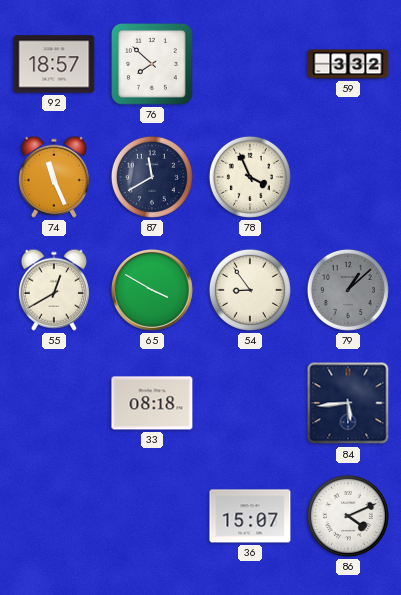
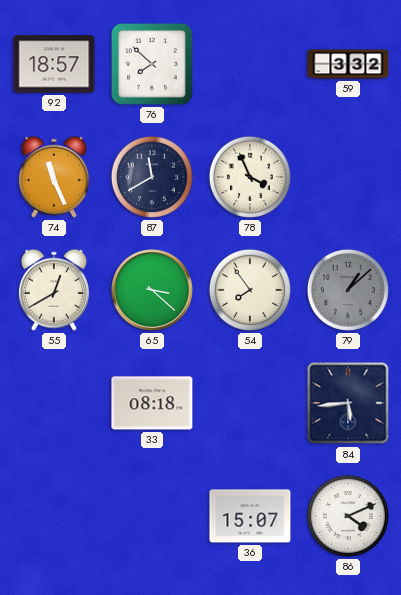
65: 3:50 -> 3:22 (153, 291)
54: 8:54 -> 7:54 (250, 290)
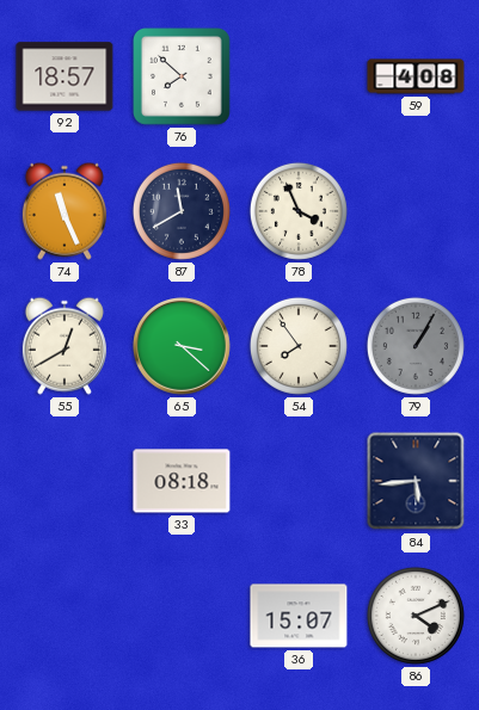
59: 3:32 -> 4:08 (416, 76)
79: 1:08 -> 1:05 (416, 346)
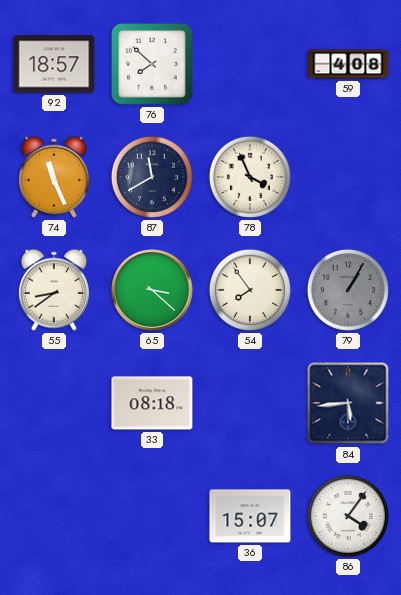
55: 12:40 -> 8:39 (54, 290)
86: 4:11 -> 4:06 (348, 516)
